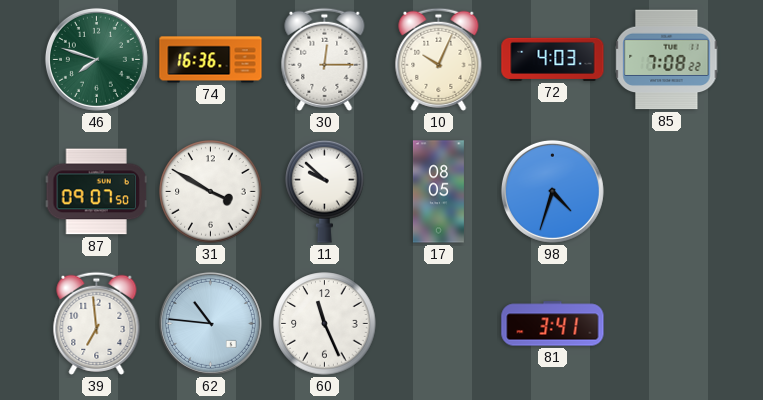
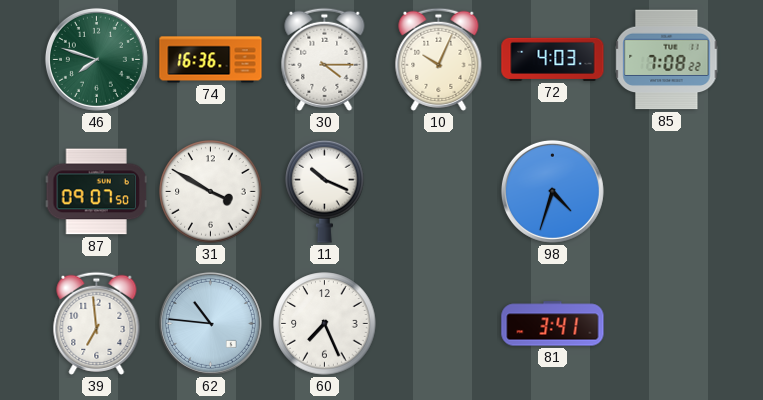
30: 12:15 -> 4:15 (325, 59)
11: 9:52 -> 10:19 (325, 191)
17: 08:05 -> none (438, 192)
60: 11:26 -> 7:26 (325, 324)
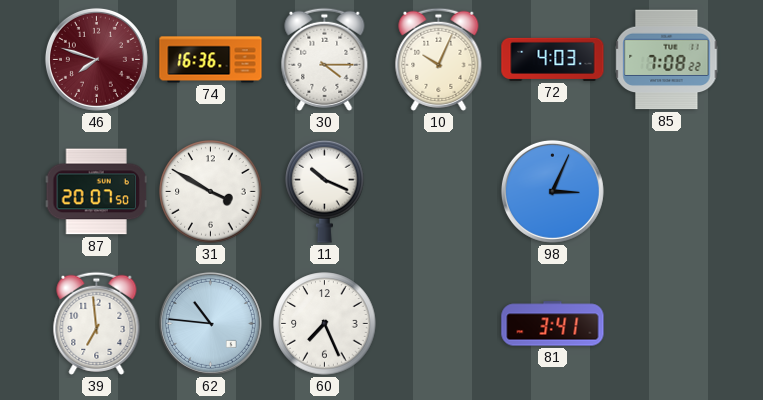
46 dial: green -> burgundy (96, 59)
87: 09:07 -> 20:07 (96, 192)
98: 4:33 -> 3:04 (552, 191)
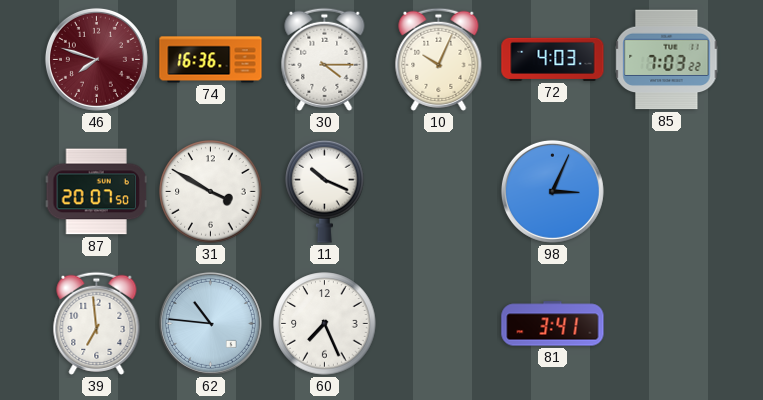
85: 7:08 -> 7:03 (667, 60)
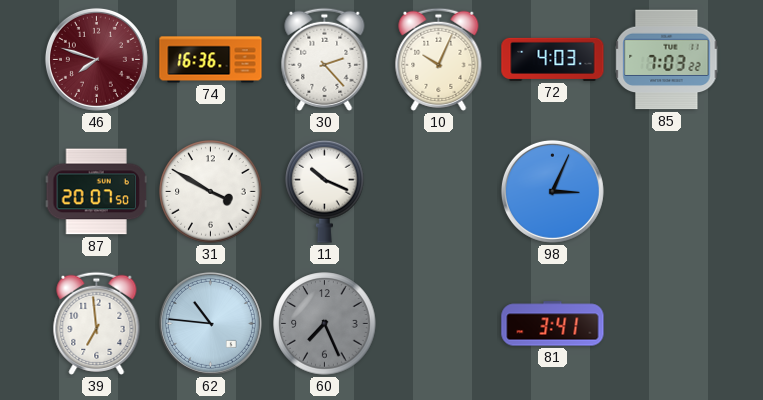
30: 4:15 -> 2:23 (325, 59)
60 dial: white -> grey (325, 324)
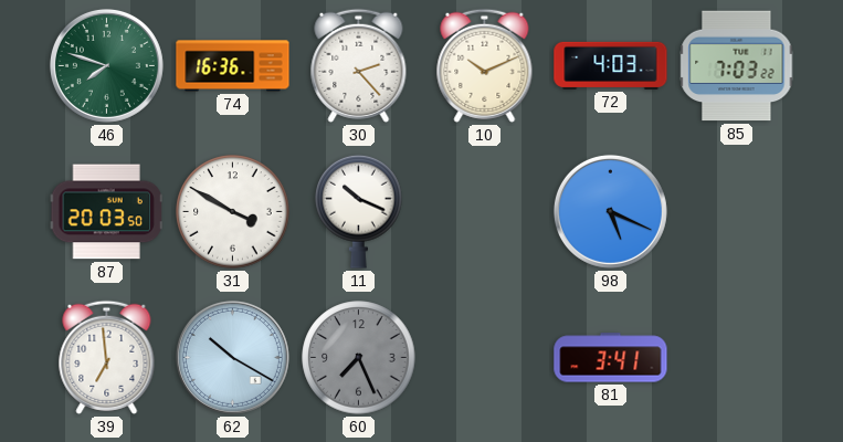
46 dial: burgundy -> green (106, 65)
10: 10:04 -> 10:11 (485, 65)
87: 20:07 -> 20:03 (106, 212)
98: 3:04 -> 5:19 (610, 211)
62: 10:46 -> 10:20 (232, 357)
